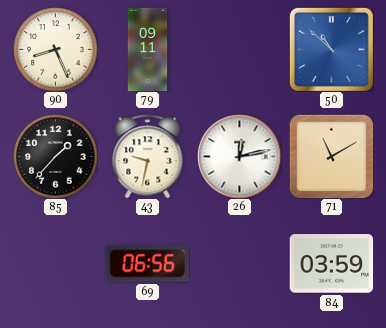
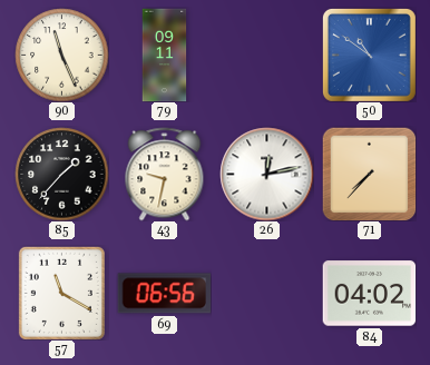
90: 8:26 -> 11:26 (61, 55)
50: 10:52 -> 10:51 (369, 55)
71: 11:10 -> 7:37 (369, 174)
57: none -> 11:20 (61, 293)
84: 03:59 -> 04:02 (369, 294)
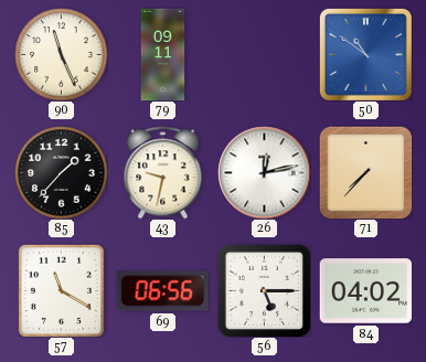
56: none -> 5:15 (264, 290)
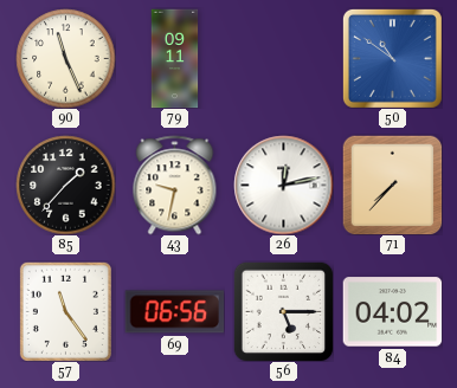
57: 11:20 -> 11:24 (65, 311)
